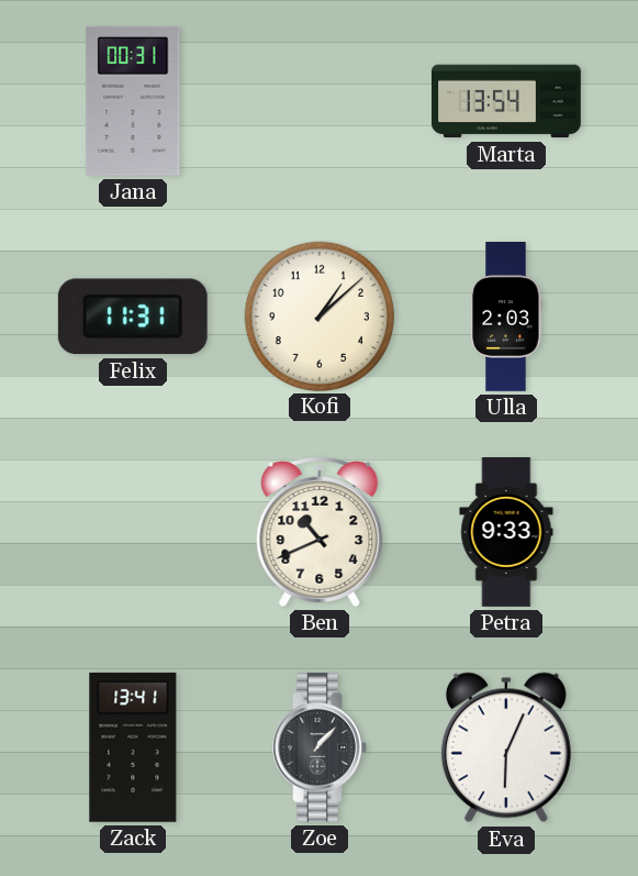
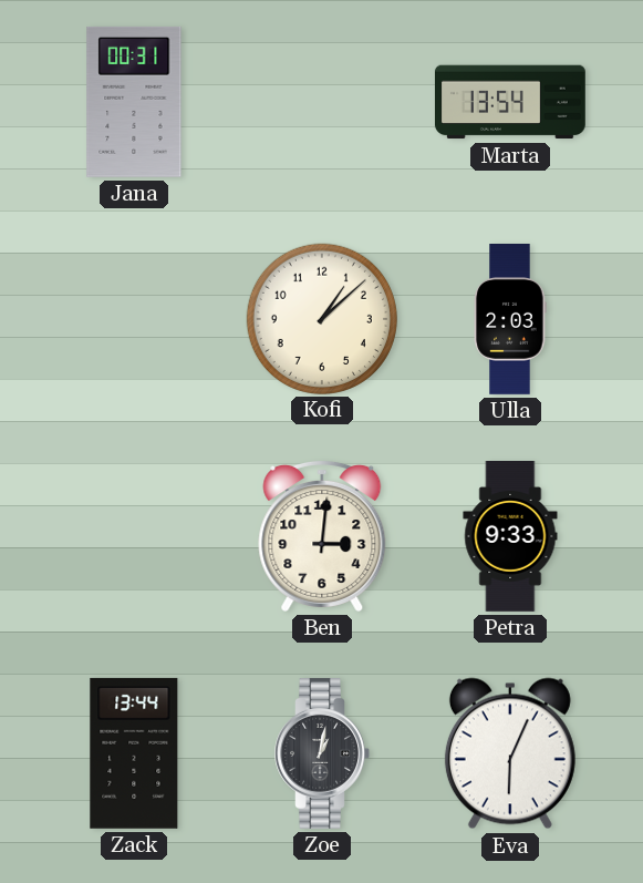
Felix: 11:31 -> none (133, 317)
Ben: 10:41 -> 3:01 (322, 535)
Zack: 13:41 -> 13:44 (134, 753)
Zoe: 1:07 -> 1:02 (322, 753)
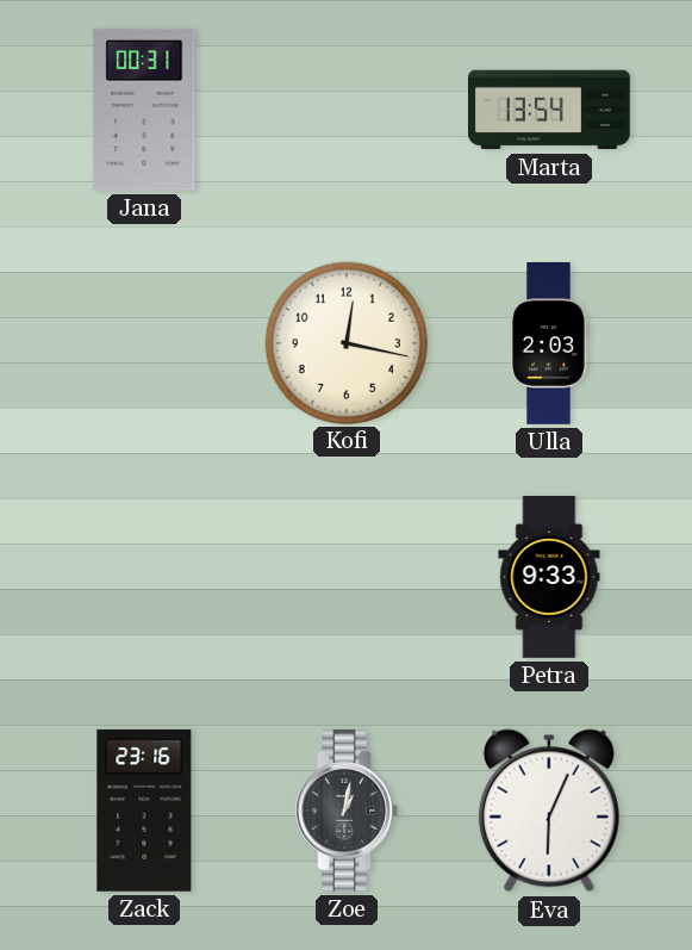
Kofi: 1:08 -> 12:17 (345, 342)
Ben: 3:01 -> none (322, 535)
Zack: 13:44 -> 23:16 (144, 811)
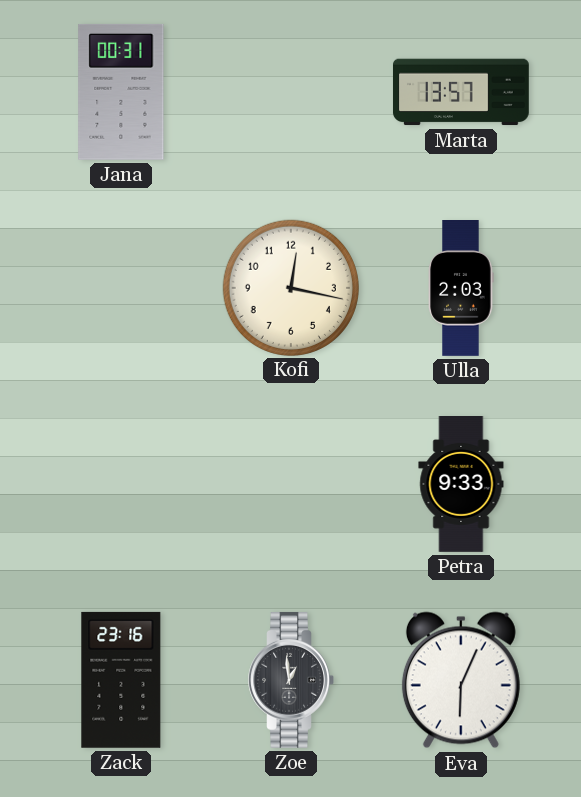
Marta: 13:54 -> 13:57 (461, 92)
Zoe: 1:02 -> 12:59 (291, 680)
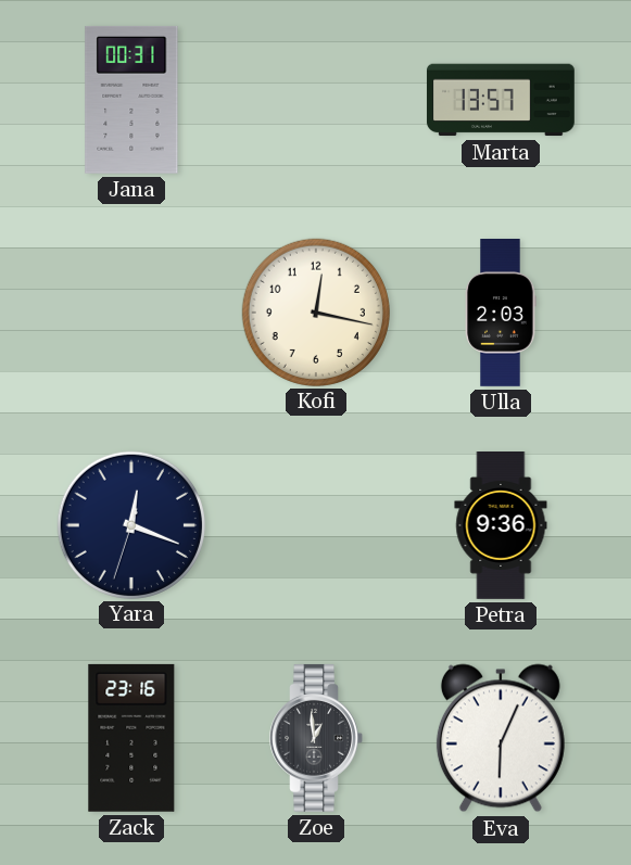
Yara: none -> 12:18 (130, 524)
Petra: 9:33 -> 9:36 (501, 526)
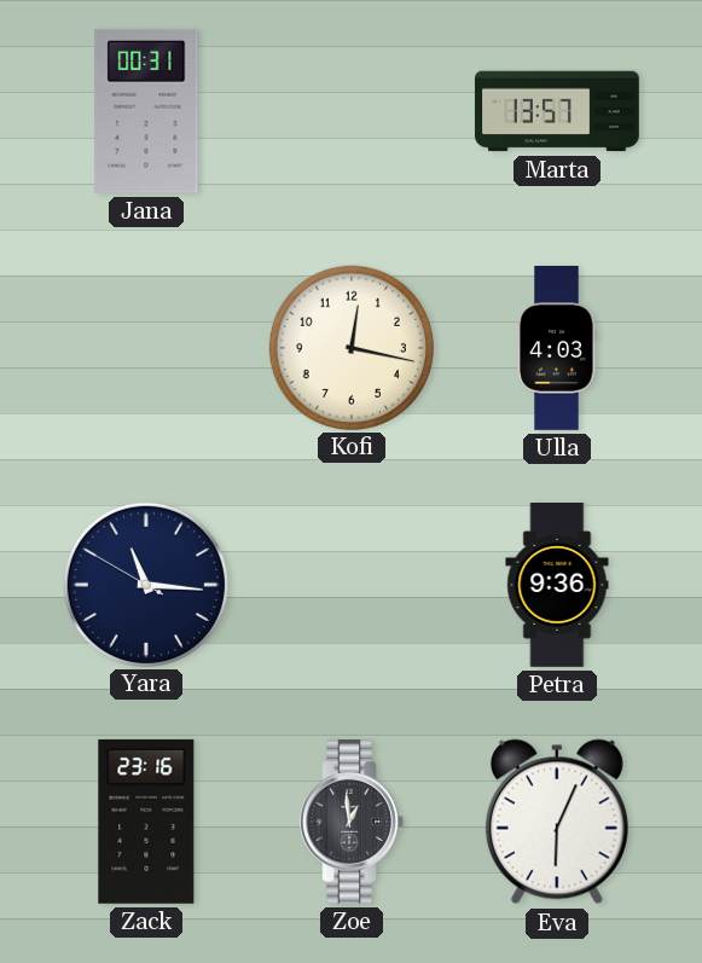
Ulla: 2:03 -> 4:03 (557, 349)
Yara: 12:18 -> 11:15 (145, 584)
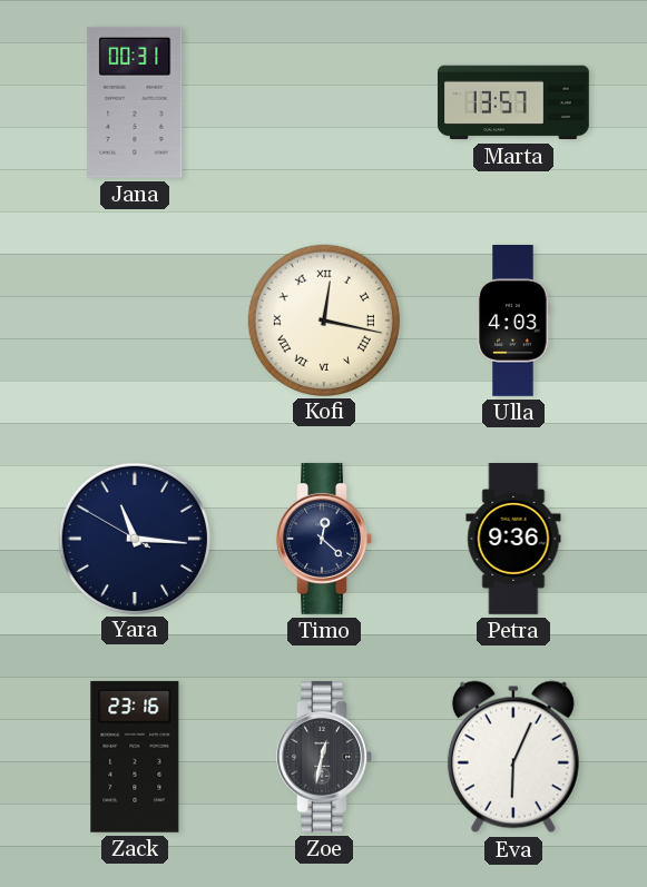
Kofi numerals: Arabic -> Roman (323, 319)
Timo: none -> 12:22 (324, 539)
Zoe: 12:59 -> 12:32 (324, 757)
